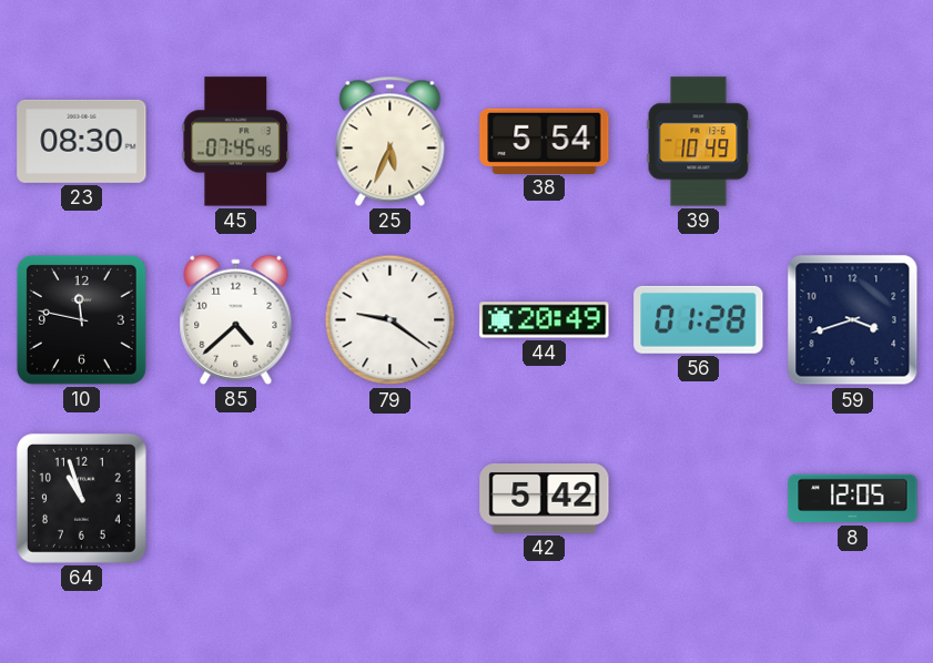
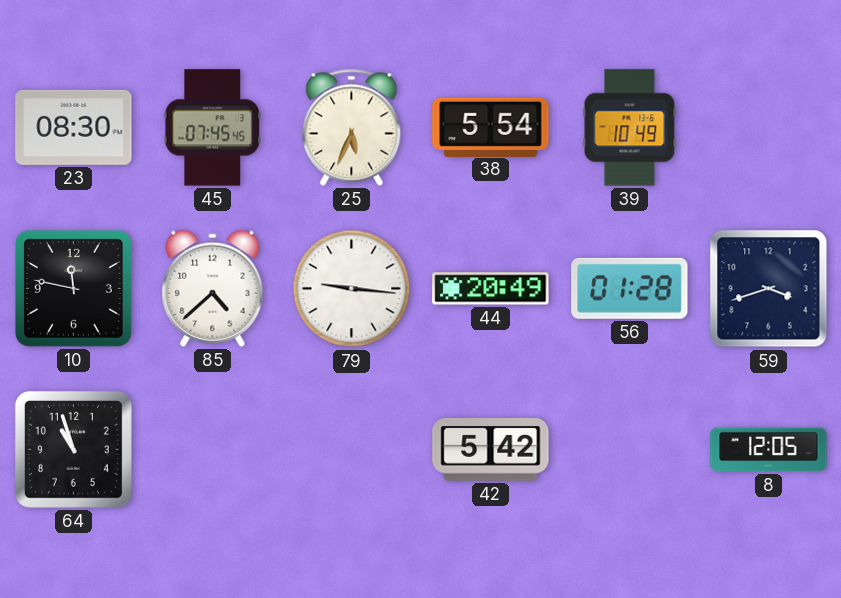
79: 9:21 -> 9:16 (352, 289)
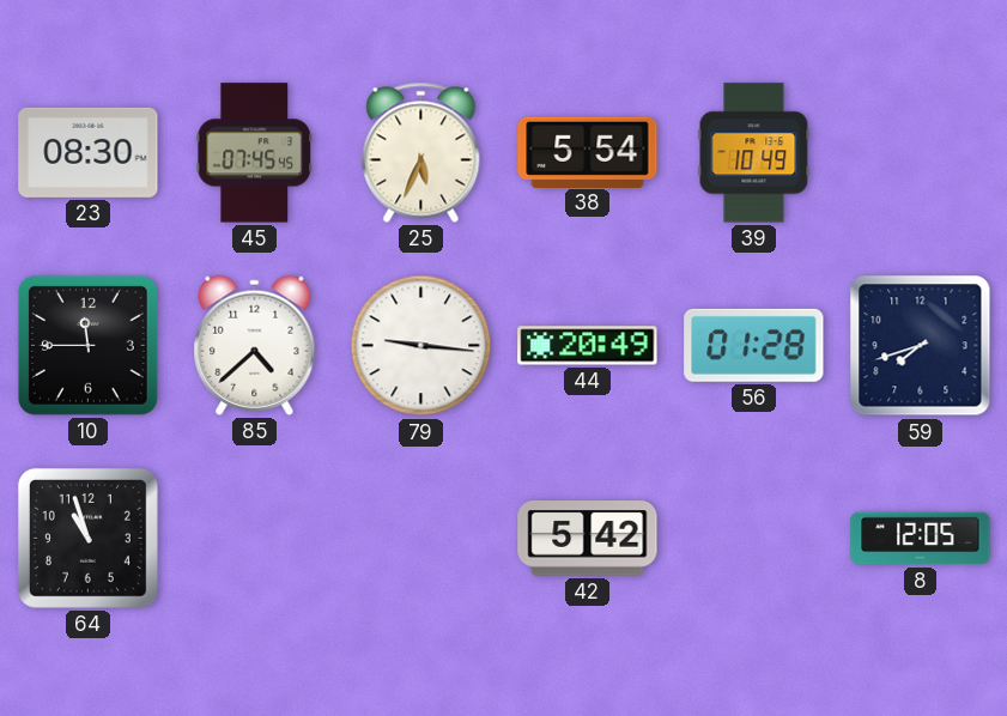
10: 11:47 -> 11:45 (87, 345)
59: 3:42 -> 7:42 (921, 346)
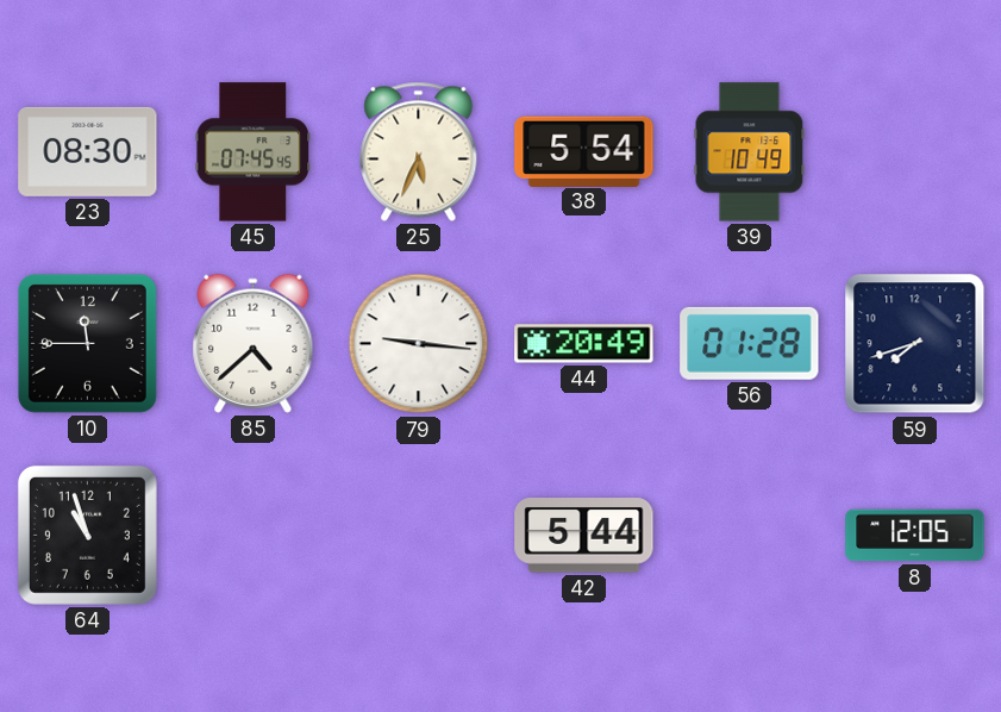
42: 5:42 -> 5:44 (584, 536)
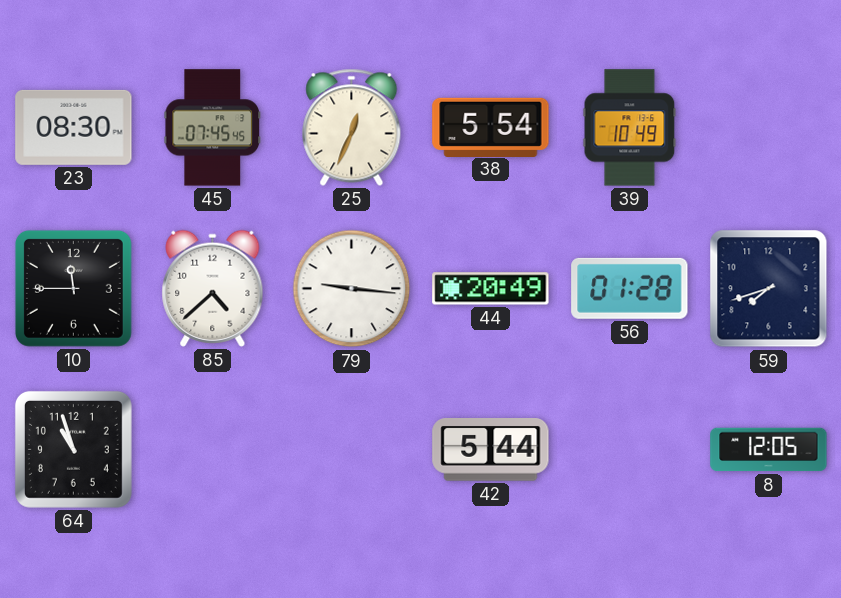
25: 5:34 -> 12:34 (352, 127)
